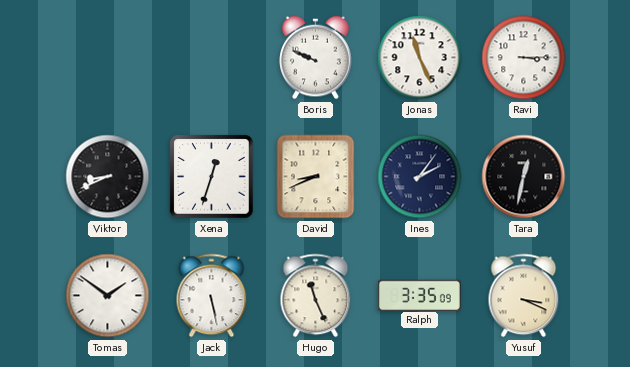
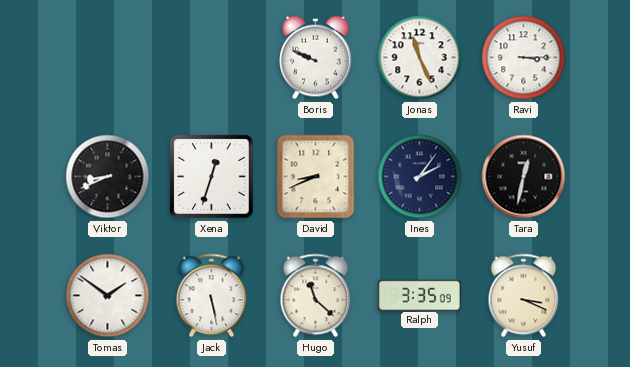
Hugo: 11:26 -> 11:22 (316, 296)
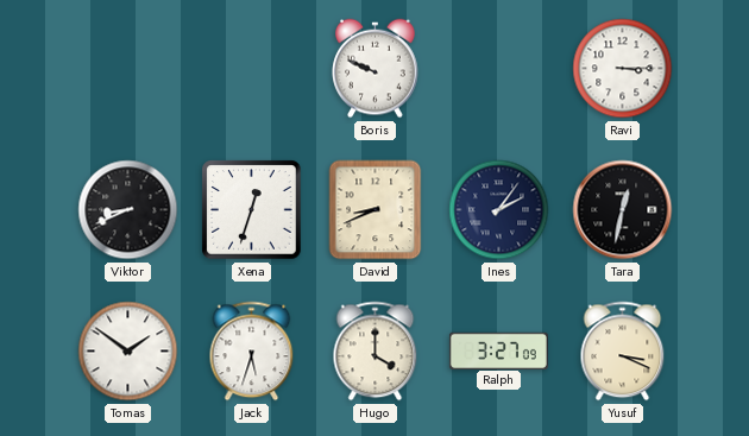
Jonas: 11:26 -> none (420, 58)
Jack: 5:28 -> 5:33 (252, 352)
Hugo: 11:22 -> 4:00 (376, 352)
Ralph: 3:35 -> 3:27 (498, 350)
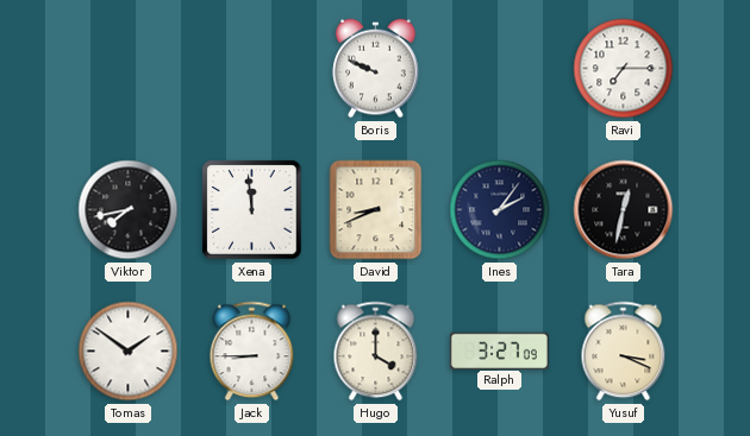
Ravi: 3:15 -> 7:15 (624, 69)
Viktor: 8:41 -> 7:43 (129, 210)
Xena: 12:33 -> 11:59 (252, 210)
Jack: 5:33 -> 8:45 (252, 352)
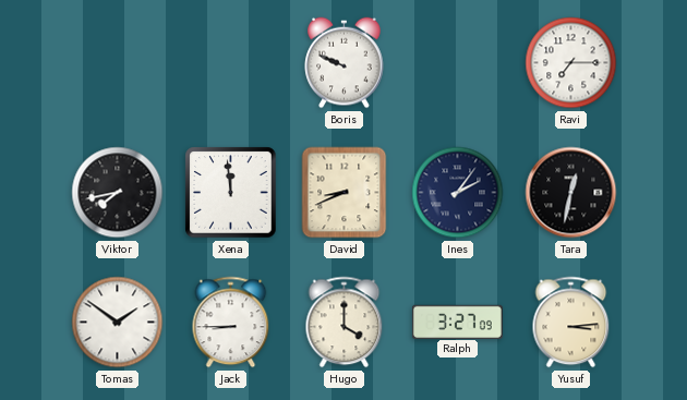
Yusuf: 3:19 -> 3:14 (571, 323)
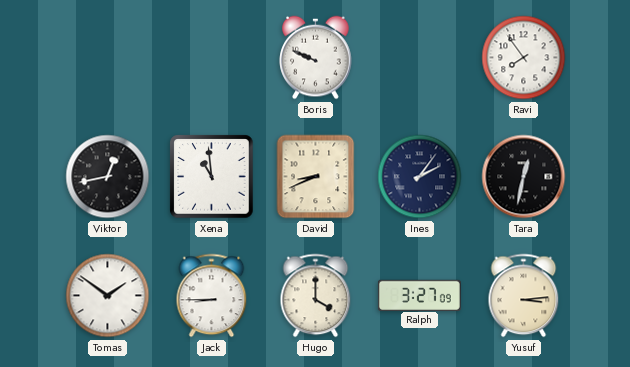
Ravi: 7:15 -> 7:54 (524, 58)
Viktor: 7:43 -> 12:43 (108, 177)
Xena: 11:59 -> 10:59 (212, 177)
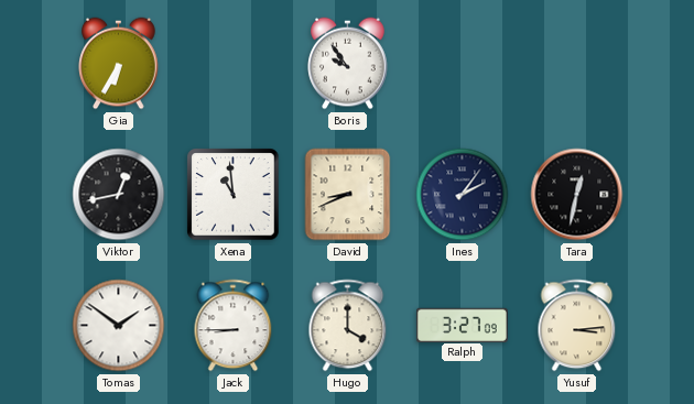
Gia: none -> 6:35 (119, 64)
Boris: 9:49 -> 9:54 (348, 64)
Ravi: 7:54 -> none (524, 58)
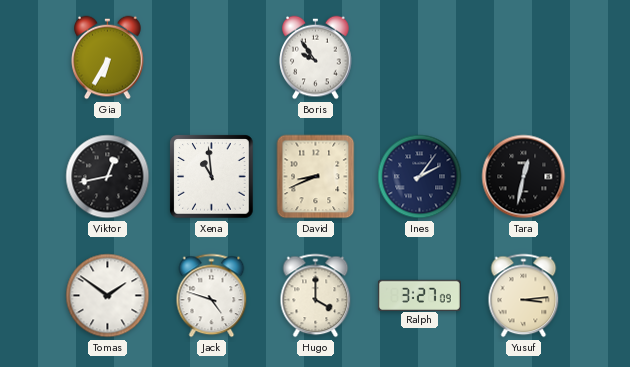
Jack: 8:45 -> 4:48 (212, 296)
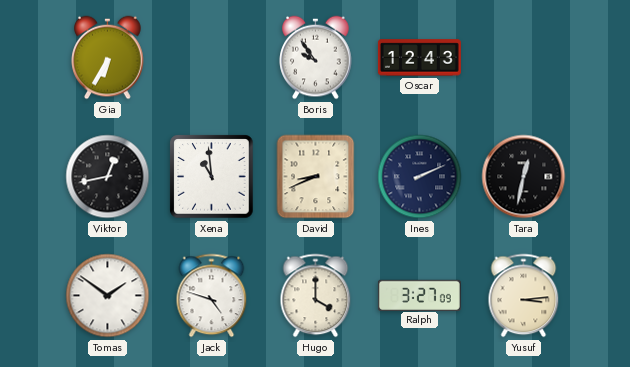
Oscar: none -> 12:43 (419, 58)
Ines: 2:06 -> 2:11 (420, 177)
